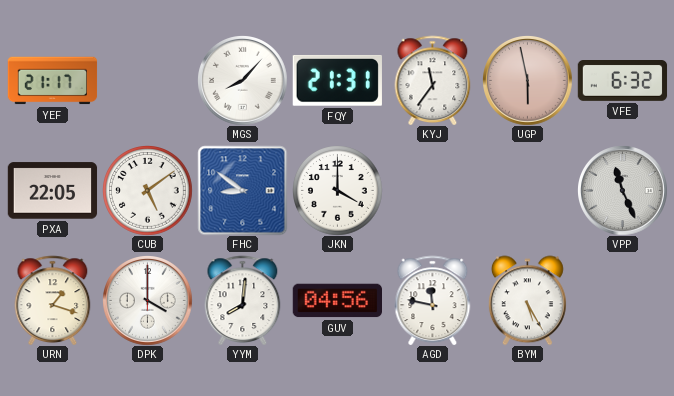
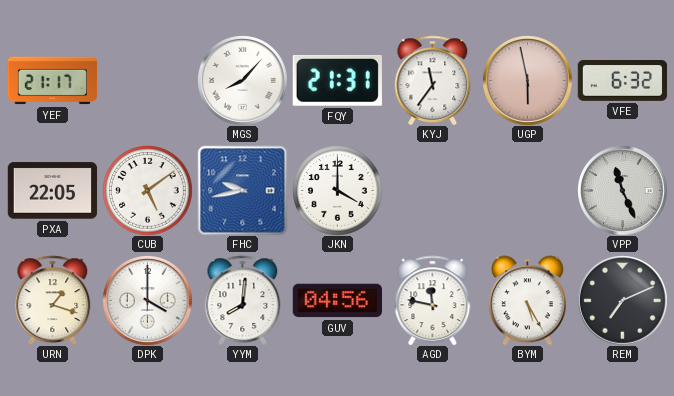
FHC: 8:51 -> 9:43 (242, 190)
REM: none -> 7:11 (623, 301)
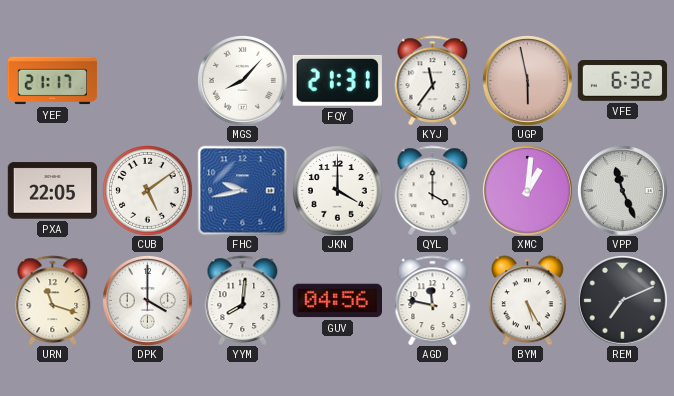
QYL: none -> 4:00 (433, 190)
XMC: none -> 1:01 (528, 191)
URN: 1:18 -> 11:18 (53, 300)
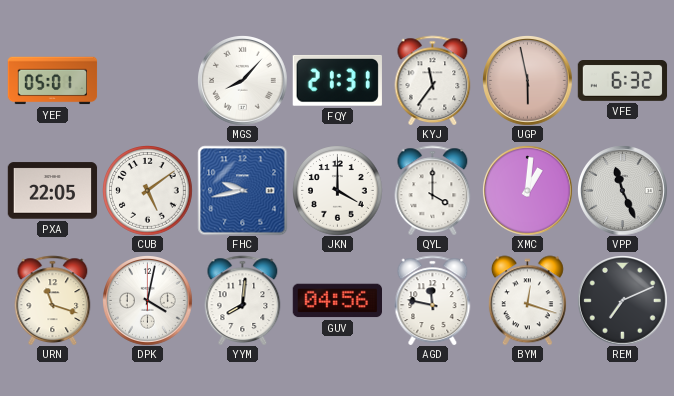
YEF: 21:17 -> 05:01 (52, 81)
DPK: 4:00 -> 4:02 (148, 301)
BYM: 5:25 -> 12:18 (527, 300)
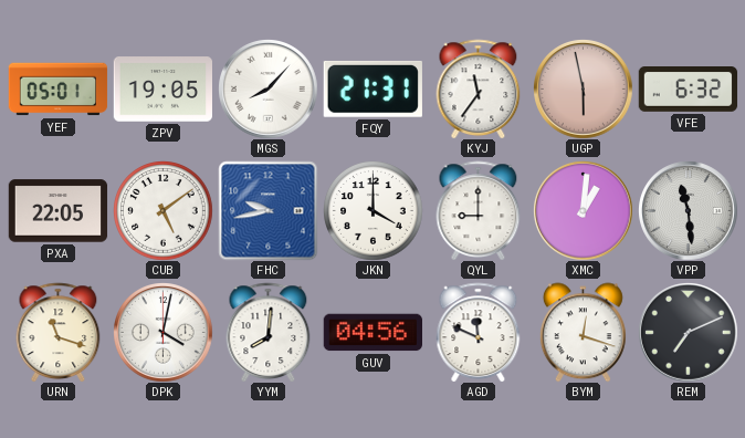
ZPV: none -> 19:05 (162, 90)
QYL: 4:00 -> 9:00 (479, 210)
VPP: 11:26 -> 11:29 (689, 211)
AGD: 11:47 -> 11:49 (479, 332)
